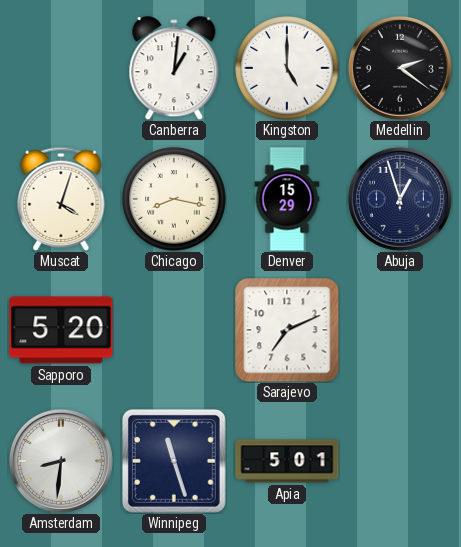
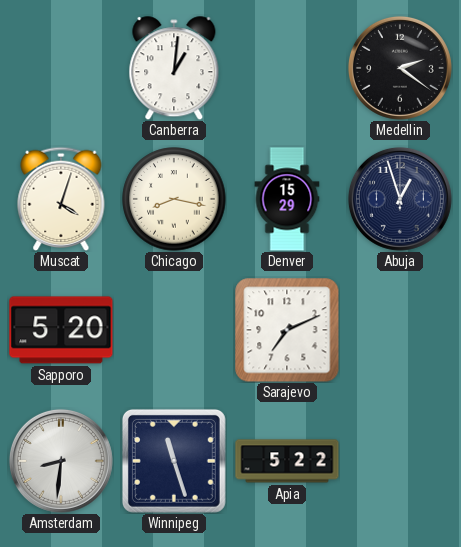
Kingston: 5:00 -> none (287, 68)
Apia: 5:01 -> 5:22 (287, 461)
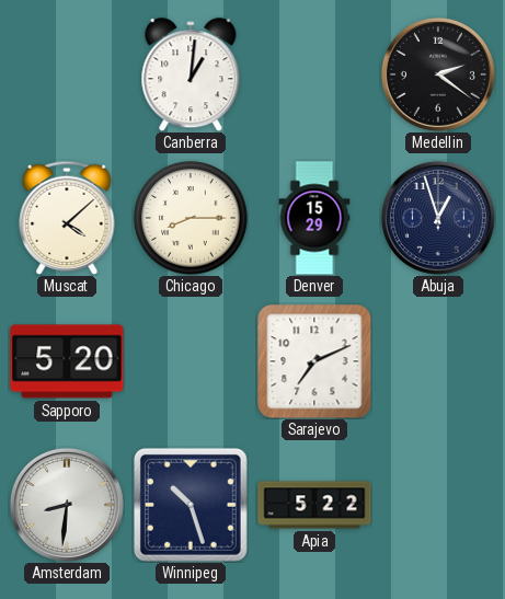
Muscat: 4:03 -> 4:08 (67, 218)
Chicago: 8:17 -> 8:15 (191, 218)
Winnipeg: 11:27 -> 10:27 (191, 505)
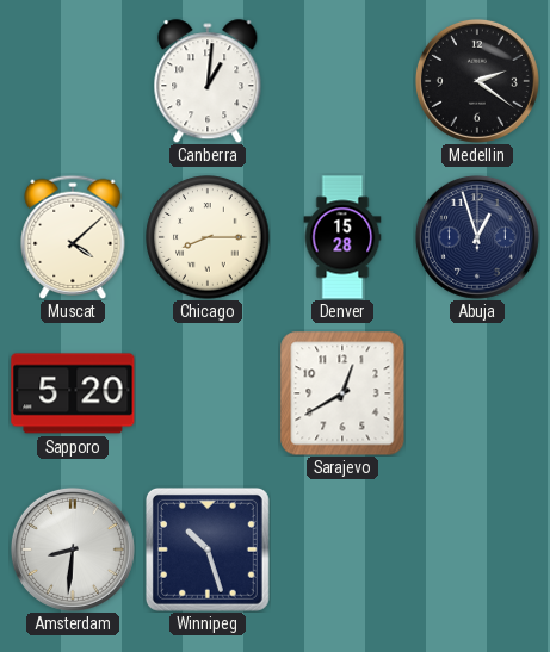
Denver: 15:29 -> 15:28 (342, 237)
Sarajevo: 7:11 -> 12:40 (342, 393)
Apia: 5:22 -> none (314, 505)
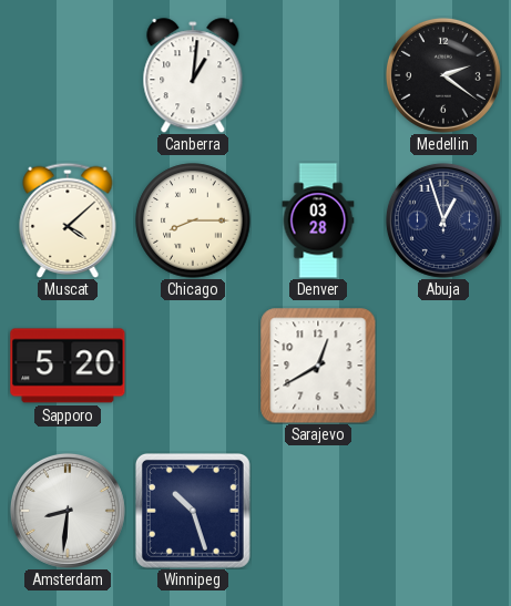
Denver: 15:28 -> 03:28 (318, 220)
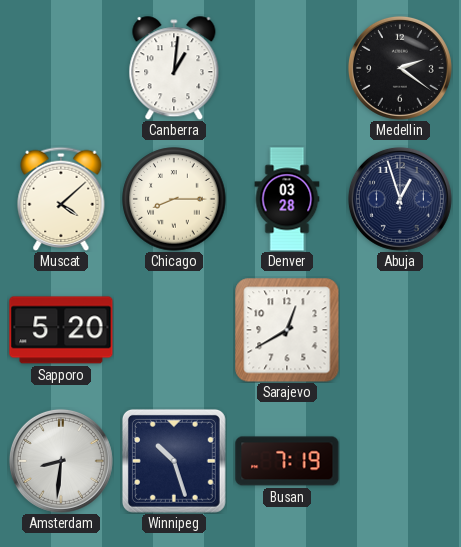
Busan: none -> 7:19 (287, 461)
